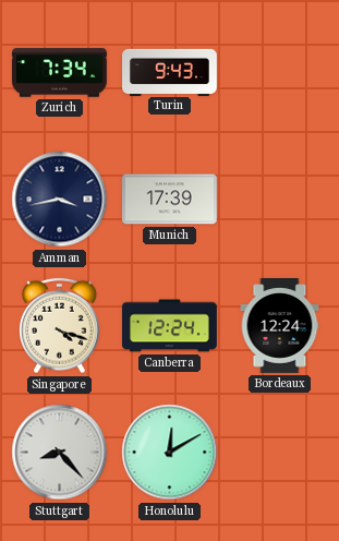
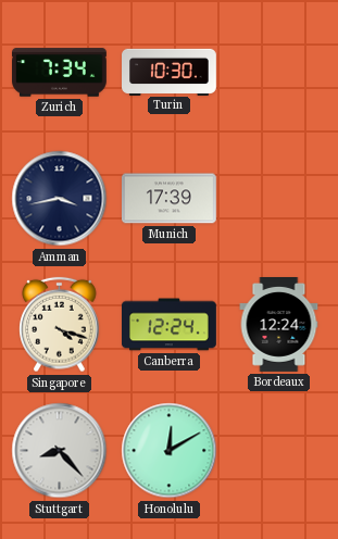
Turin: 9:43 -> 10:30 (170, 72)
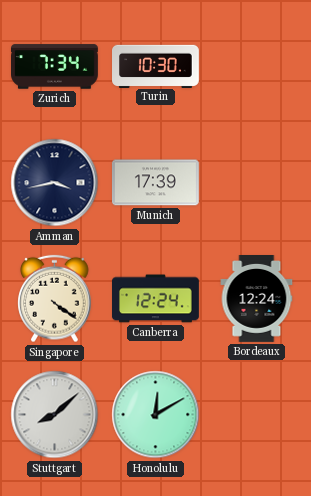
Singapore: 4:18 -> 4:21 (55, 299)
Stuttgart: 8:23 -> 8:08 (55, 415)
